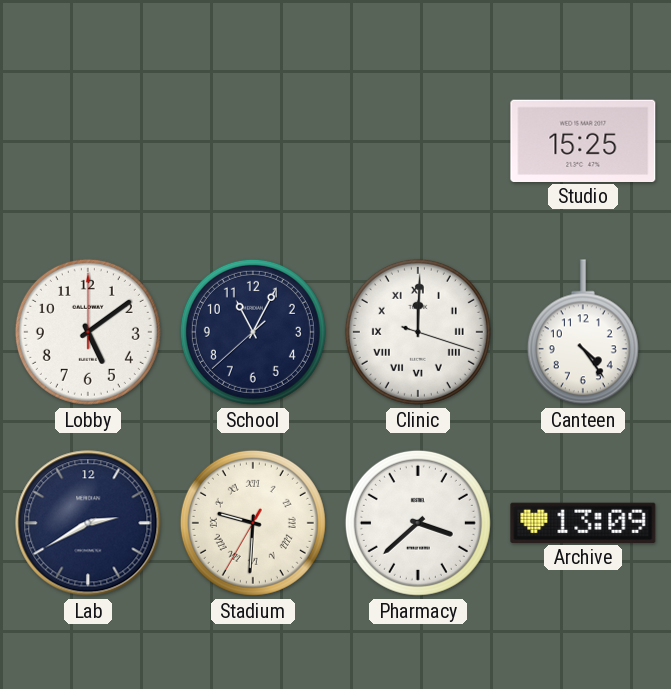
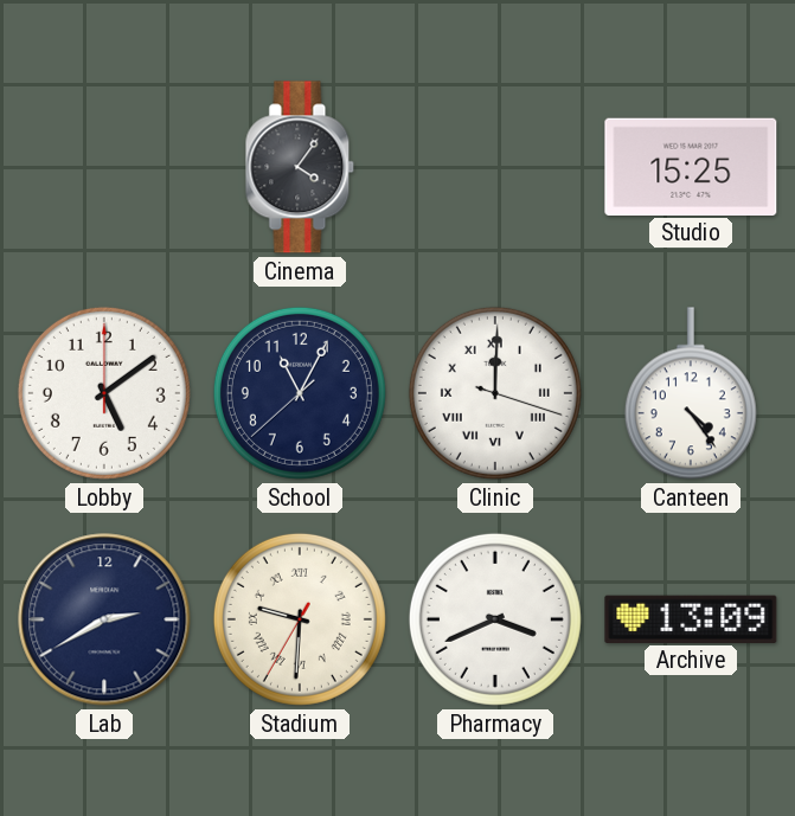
Cinema: none -> 4:06 (300, 167)
Pharmacy: 3:38 -> 3:41 (495, 619)
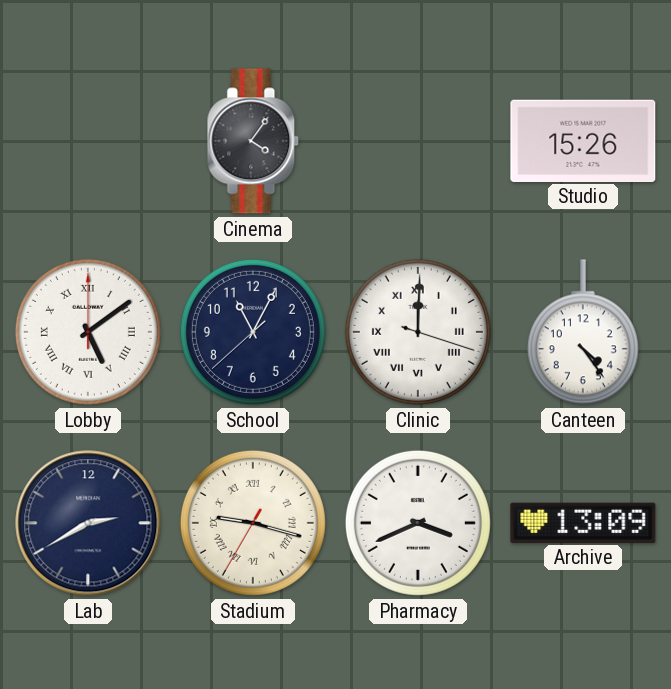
Studio: 15:25 -> 15:26 (583, 140)
Lobby numerals: Arabic -> Roman (88, 332)
Stadium: 9:30 -> 9:17 (253, 523)
